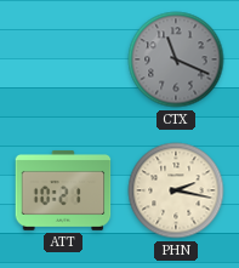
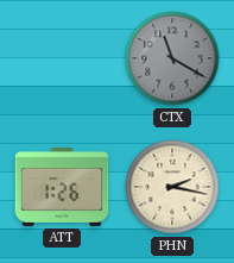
CTX: 11:19 -> 11:20 (172, 58)
ATT: 10:21 -> 1:26 (62, 187)
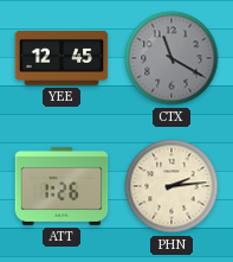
YEE: none -> 12:45 (62, 59)
PHN: 2:17 -> 2:14 (171, 186)
